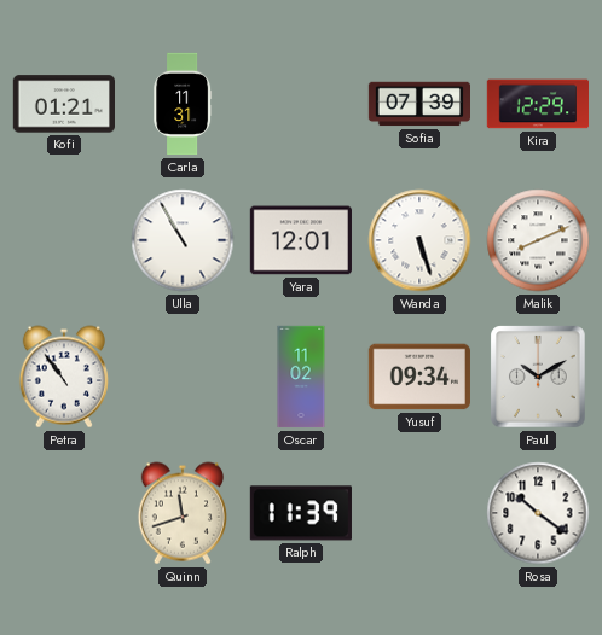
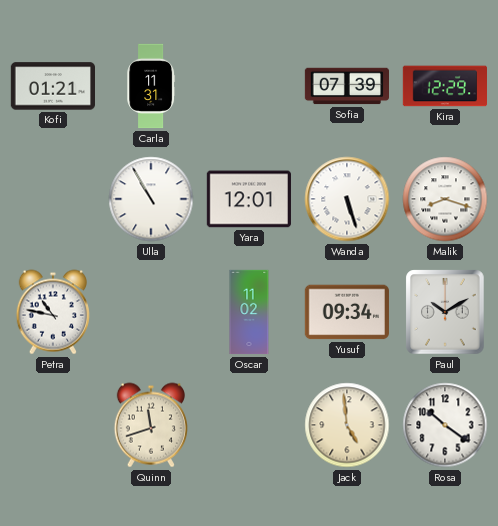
Malik: 8:11 -> 8:18 (445, 199)
Petra: 10:54 -> 10:47 (53, 312)
Ralph: 11:39 -> none (301, 513)
Jack: none -> 4:59 (347, 425)
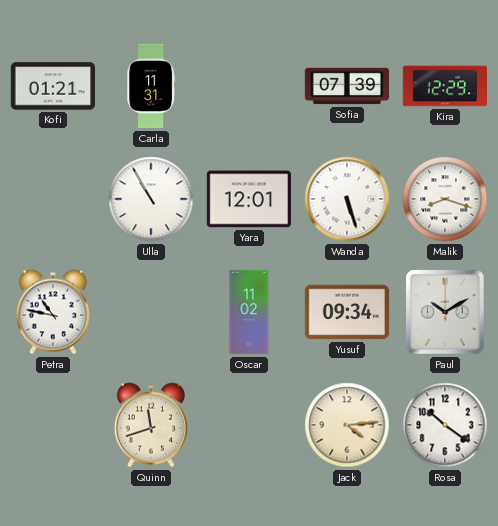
Jack: 4:59 -> 4:14 (347, 425)
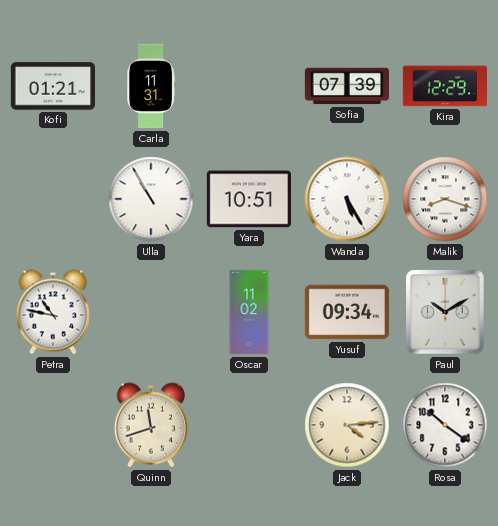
Yara: 12:01 -> 10:51 (249, 199)
Wanda: 5:27 -> 5:25 (347, 199)
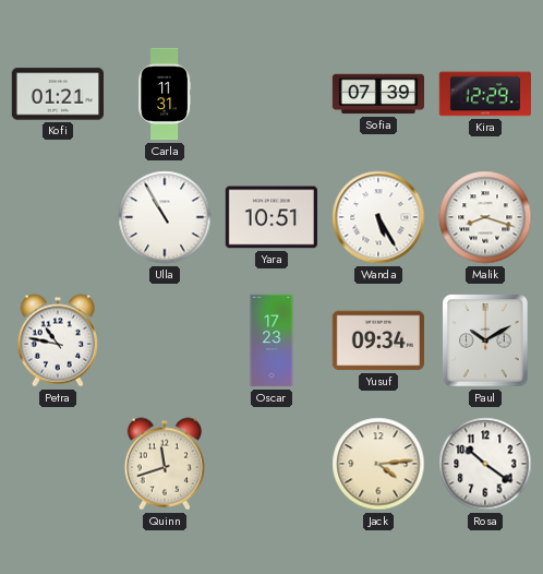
Oscar: 11:02 -> 17:23 (271, 340)
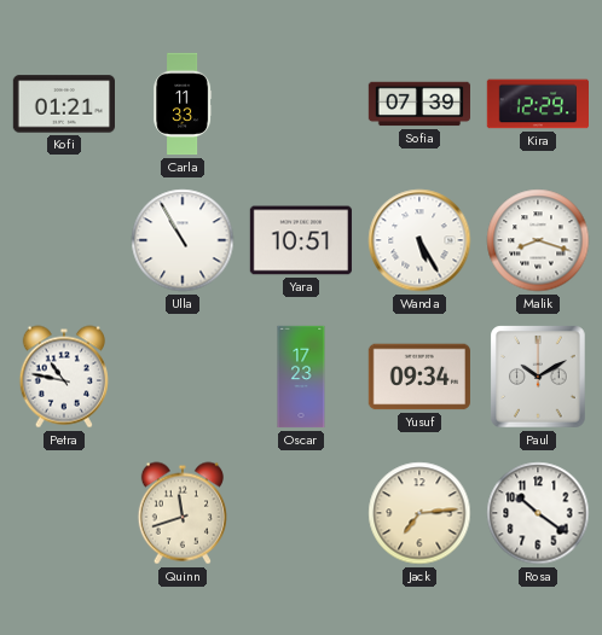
Carla: 11:31 -> 11:33 (183, 104)
Jack: 4:14 -> 7:14 (419, 513)
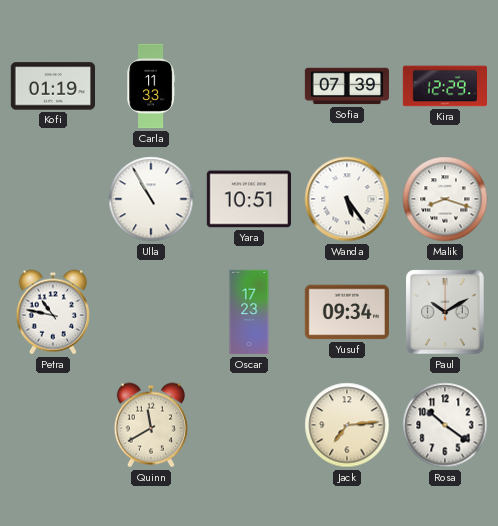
Kofi: 01:21 -> 01:19 (52, 86)
Wanda: 5:25 -> 5:24 (347, 199)
Quinn: 11:42 -> 11:40 (151, 425)
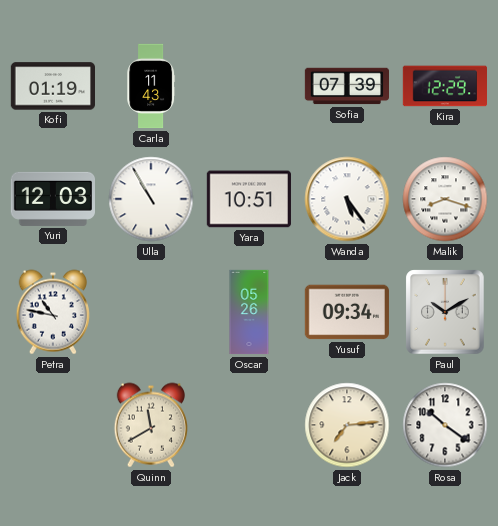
Carla: 11:33 -> 11:43 (151, 86)
Yuri: none -> 12:03 (52, 199)
Oscar: 17:23 -> 05:26 (249, 312)
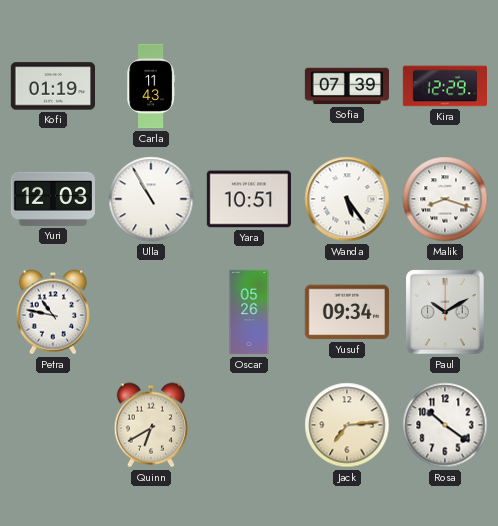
Quinn: 11:40 -> 6:40 (151, 425)
